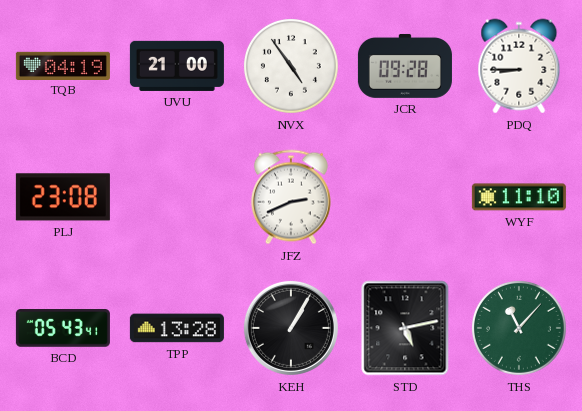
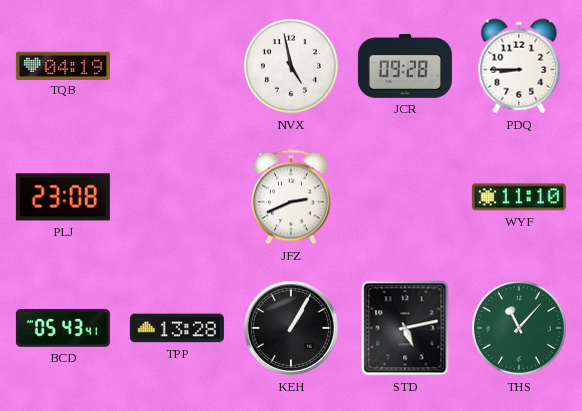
UVU: 21:00 -> none (177, 66)
NVX: 4:54 -> 4:58 (291, 66)
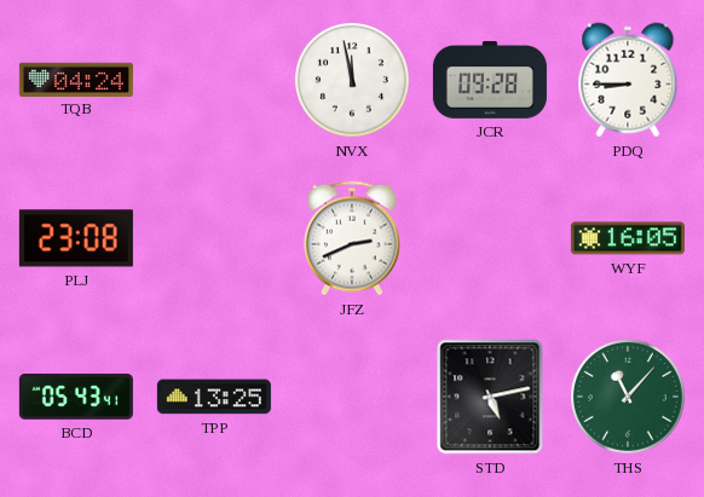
TQB: 04:19 -> 04:24 (76, 79)
NVX: 4:58 -> 11:58 (352, 80)
WYF: 11:10 -> 16:05 (628, 238)
TPP: 13:28 -> 13:25 (214, 397)
KEH: 1:05 -> none (291, 328)
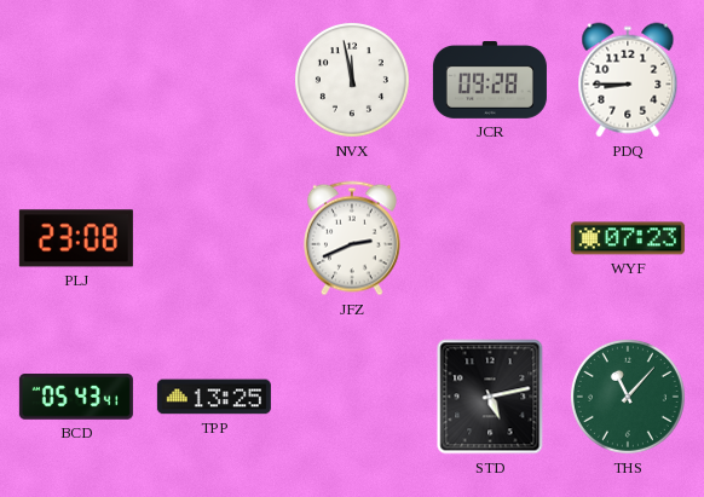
TQB: 04:24 -> none (76, 79)
WYF: 16:05 -> 07:23 (628, 238)
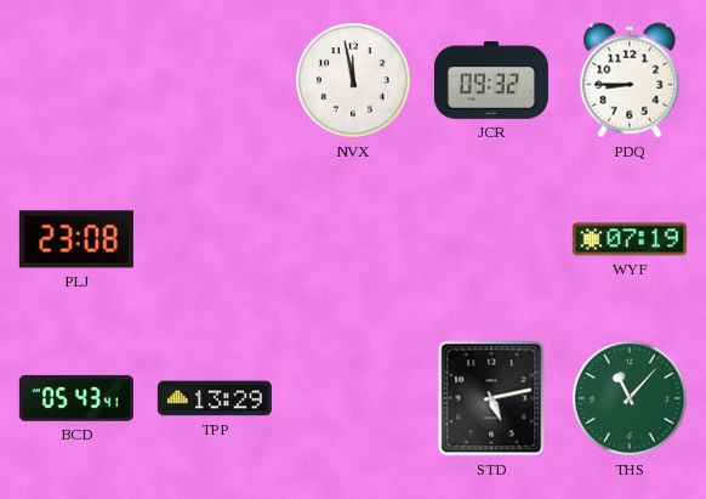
JCR: 09:28 -> 09:32 (491, 80)
JFZ: 2:41 -> none (352, 238)
WYF: 07:23 -> 07:19 (630, 239)
TPP: 13:25 -> 13:29 (215, 398)
